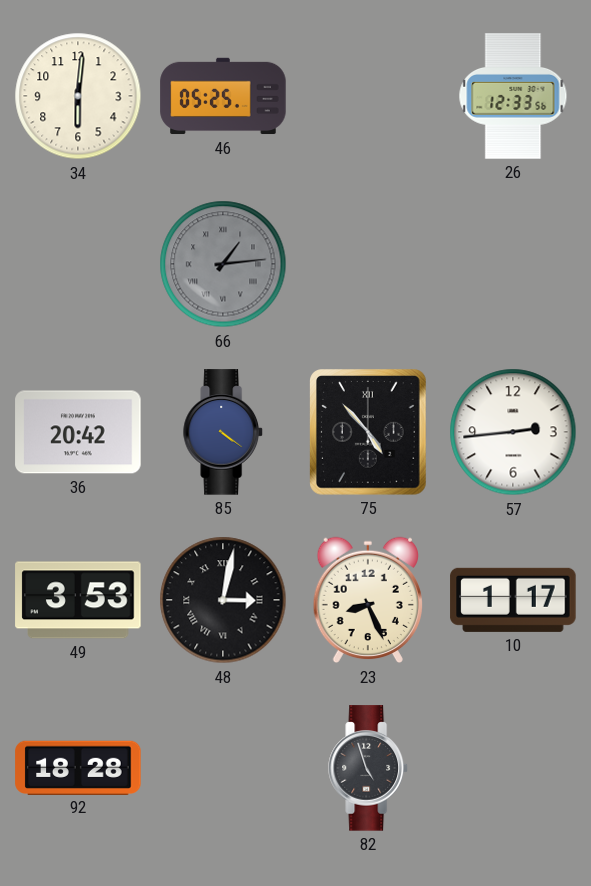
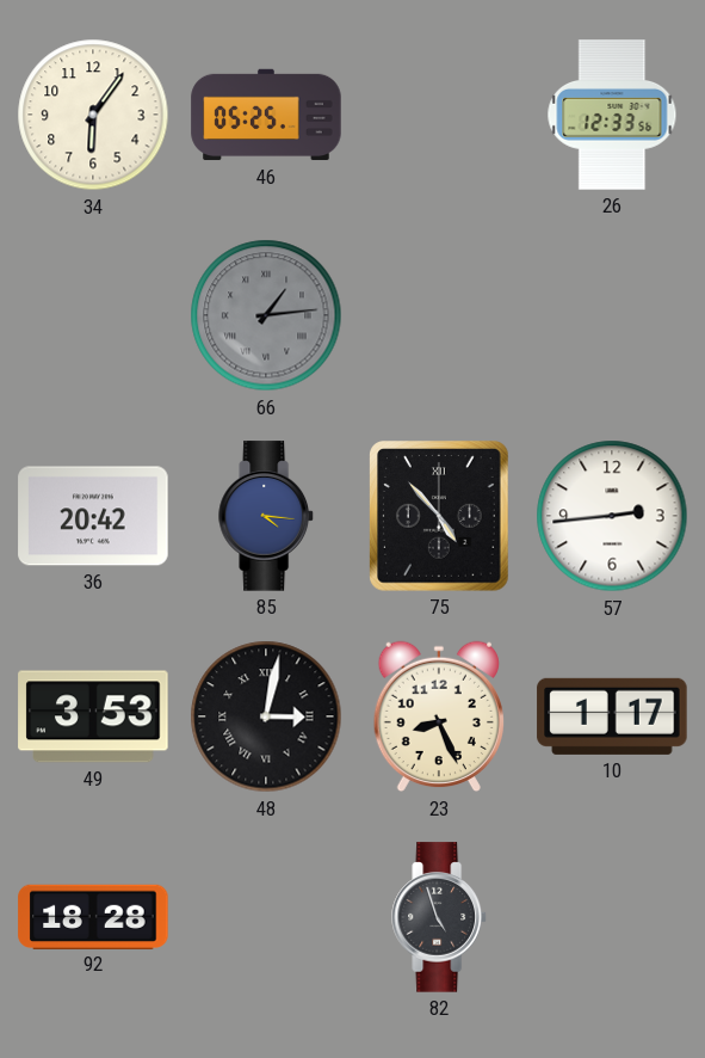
34: 6:01 -> 6:06 (93, 115)
85: 4:21 -> 4:16 (266, 516)
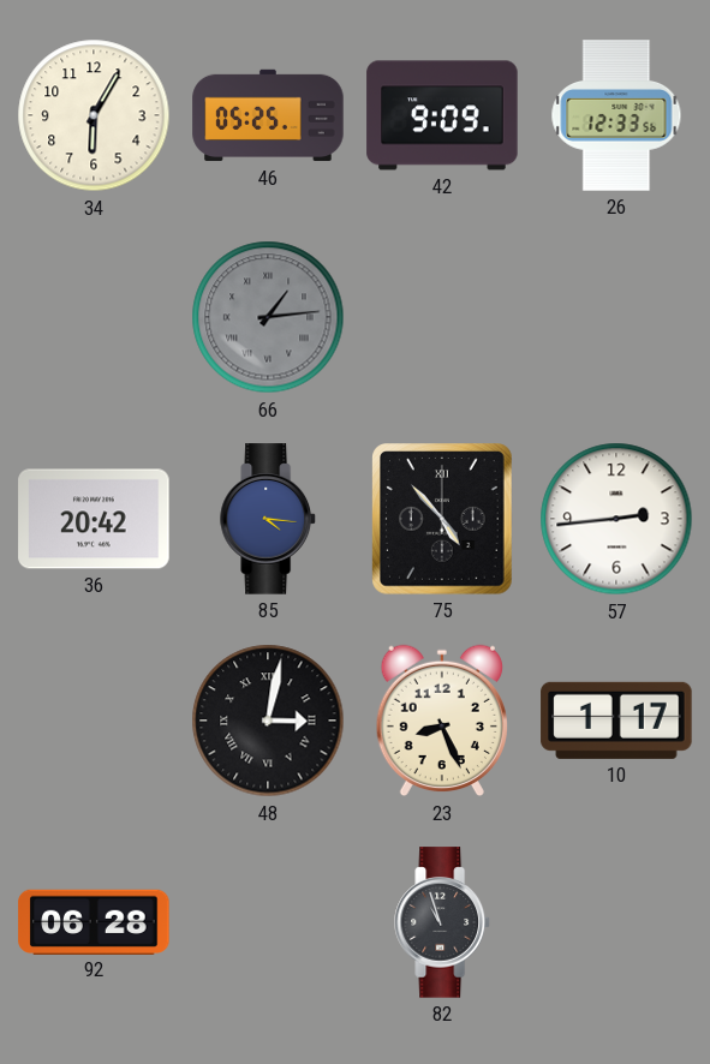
34: 6:06 -> 6:05 (94, 115)
42: none -> 9:09 (442, 115)
49: 3:53 -> none (93, 716)
92: 18:28 -> 06:28 (94, 921)
82: 4:57 -> 10:57 (442, 922)
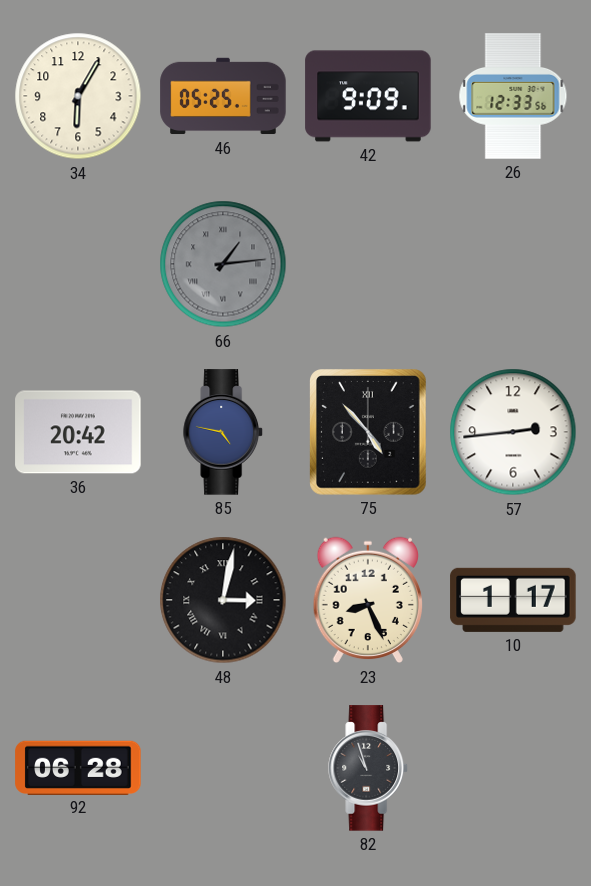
85: 4:16 -> 4:47 (223, 432)
